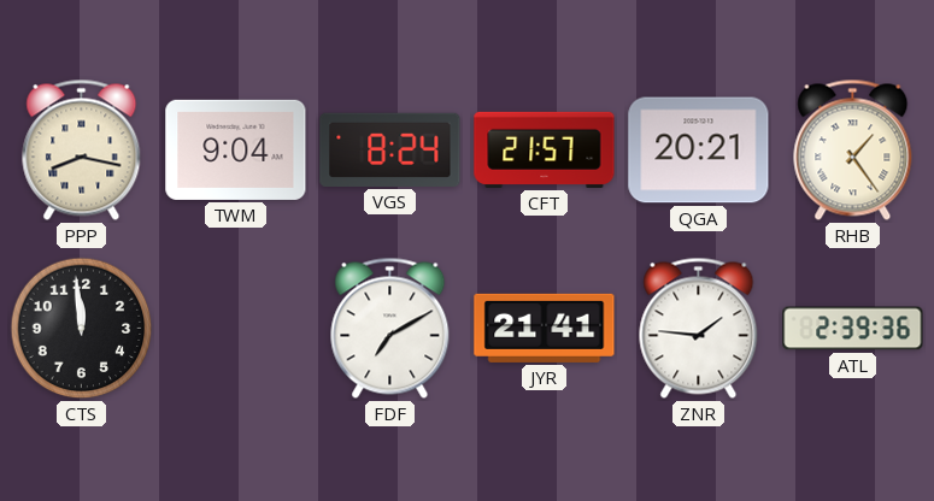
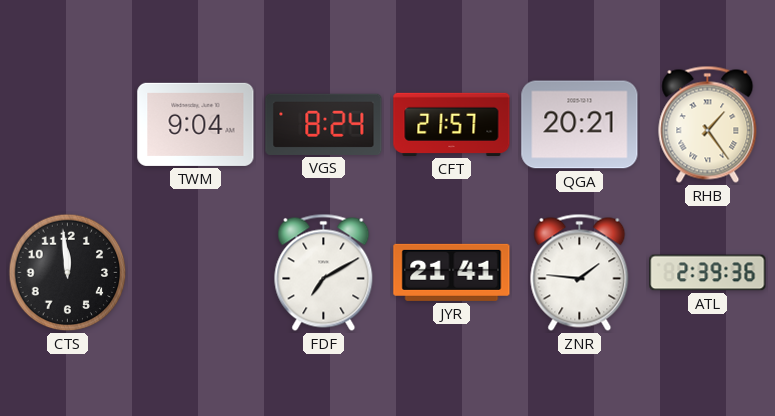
PPP: 8:17 -> none (82, 149)
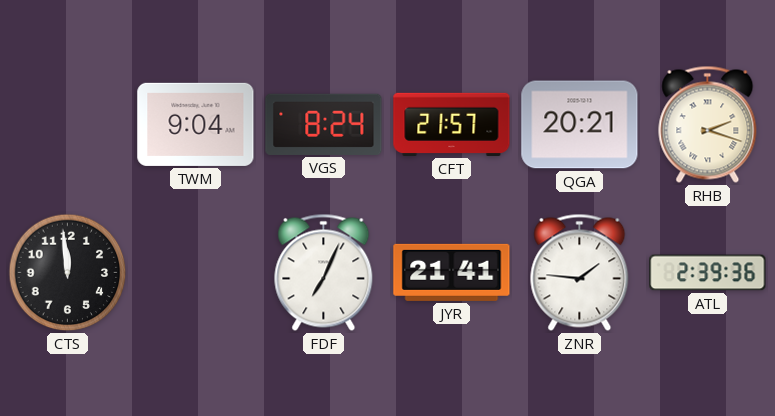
RHB: 1:24 -> 2:18 (708, 124)
FDF: 7:10 -> 7:04 (324, 272)
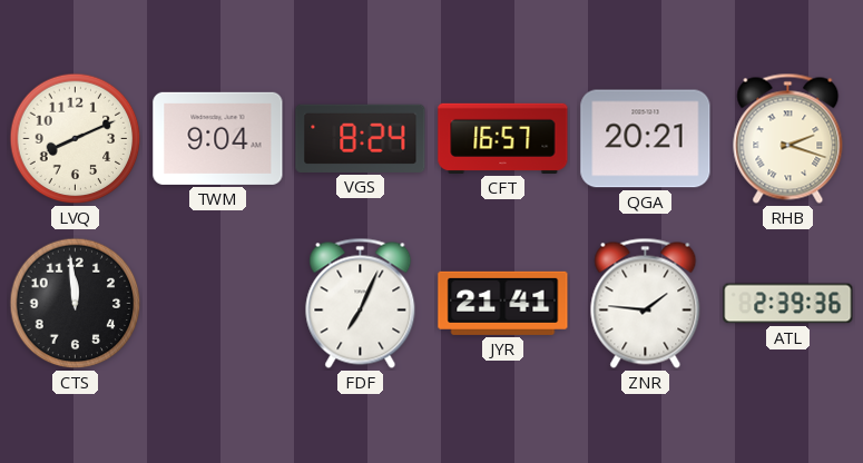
LVQ: none -> 8:11 (76, 139)
CFT: 21:57 -> 16:57 (503, 138)
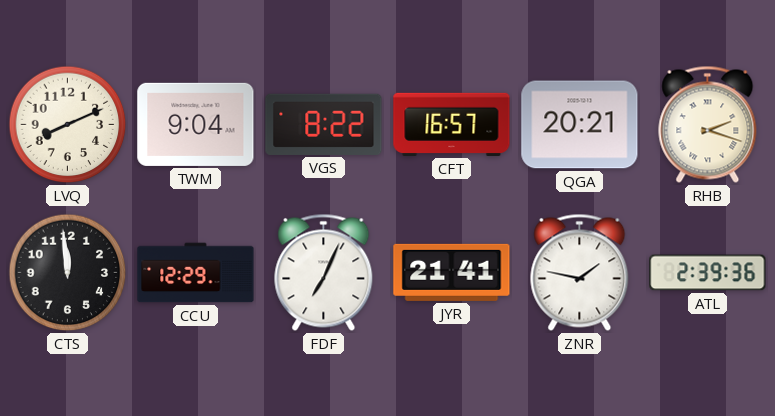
VGS: 8:24 -> 8:22 (324, 124)
CCU: none -> 12:29 (196, 273)
ZNR: 1:46 -> 1:47 (580, 272)
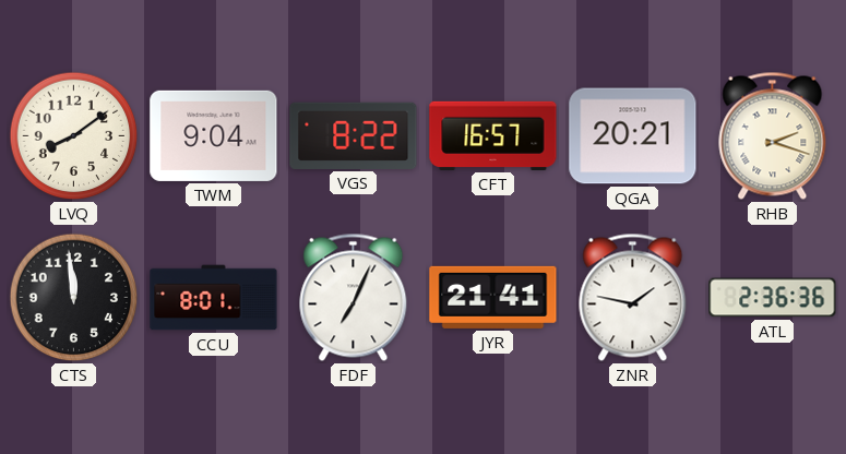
LVQ: 8:11 -> 8:09 (74, 136)
CCU: 12:29 -> 8:01 (214, 298)
ATL: 2:39 -> 2:36 (773, 298)
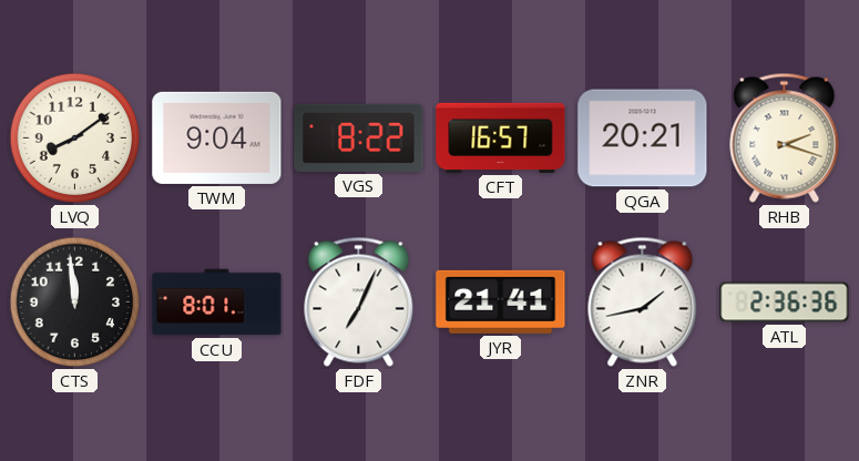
ZNR: 1:47 -> 1:43 (643, 301)
